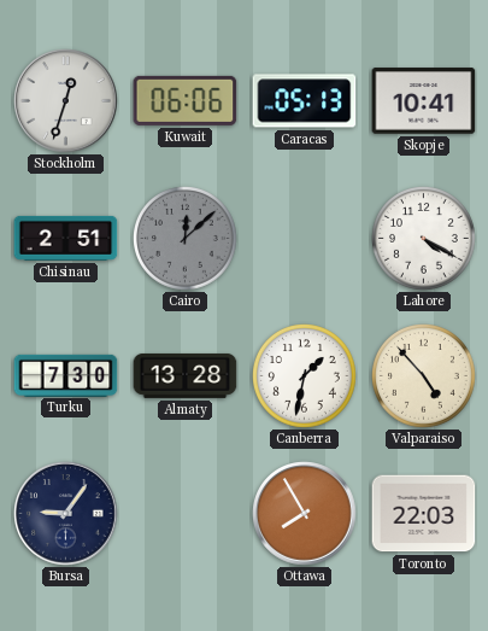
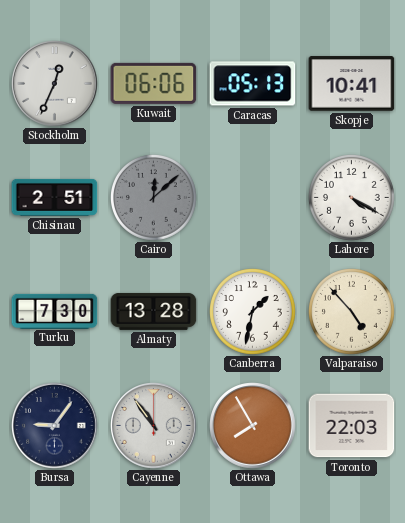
Stockholm: 12:33 -> 12:34 (55, 84)
Cayenne: none -> 10:54 (154, 426)
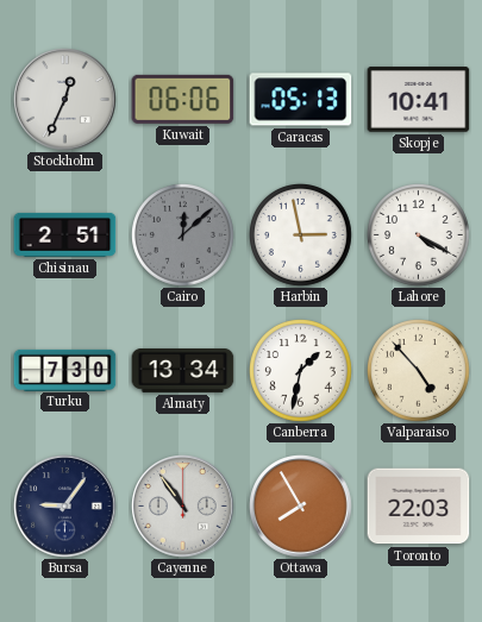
Harbin: none -> 2:58 (301, 235)
Almaty: 13:28 -> 13:34 (183, 371)
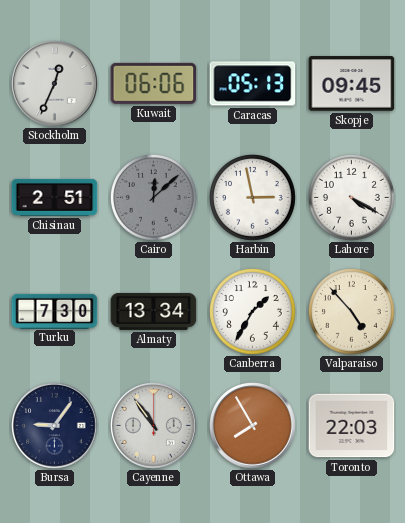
Skopje: 10:41 -> 09:45 (352, 84)
Canberra: 1:32 -> 1:35 (253, 312)
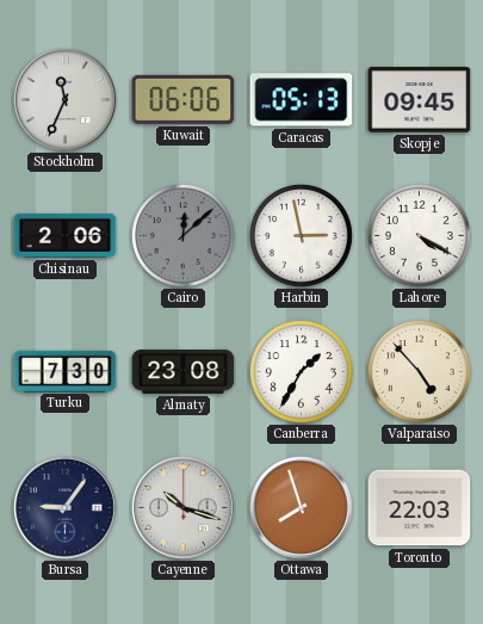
Stockholm: 12:34 -> 11:34 (66, 100)
Chisinau: 2:51 -> 2:06 (66, 235)
Almaty: 13:34 -> 23:08 (184, 372)
Cayenne: 10:54 -> 10:18 (184, 508)
Ottawa: 7:55 -> 7:57 (302, 508)
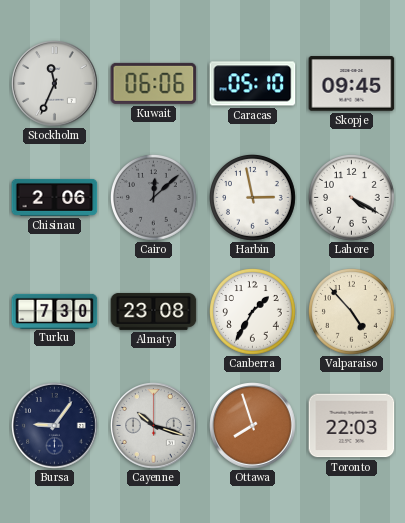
Caracas: 05:13 -> 05:10 (253, 84)
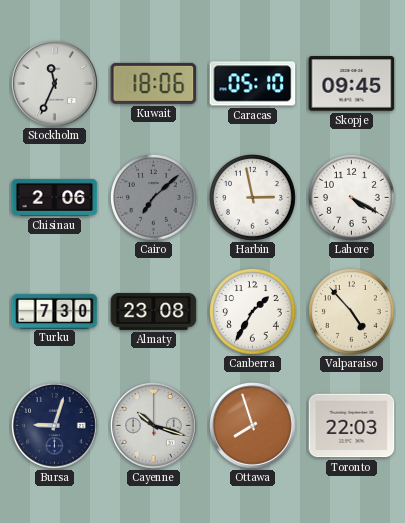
Kuwait: 06:06 -> 18:06 (154, 83)
Cairo: 12:08 -> 7:08 (154, 198)
Bursa: 9:06 -> 9:03 (55, 426)
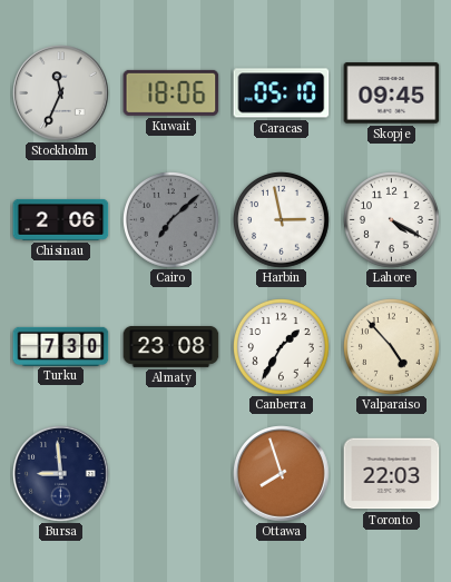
Bursa: 9:03 -> 8:59 (61, 474)
Cayenne: 10:18 -> none (154, 426)
